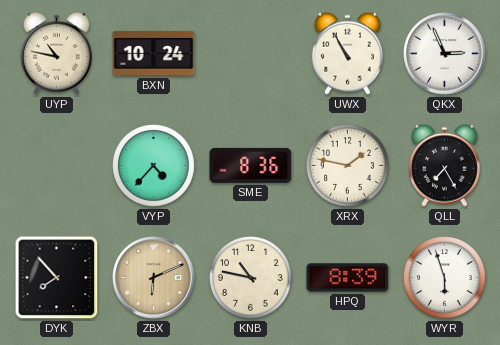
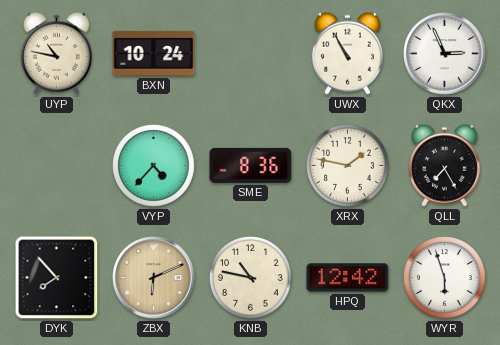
HPQ: 8:39 -> 12:42 (348, 278)
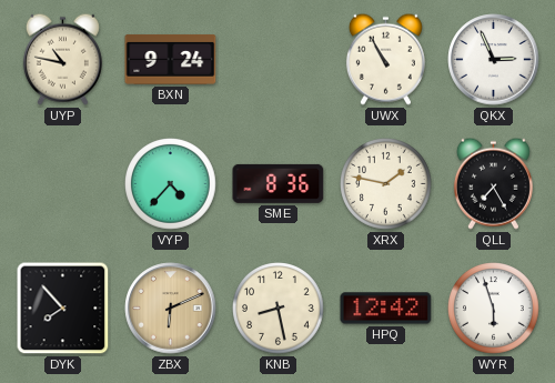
BXN: 10:24 -> 9:24 (171, 59)
KNB: 10:47 -> 8:28 (279, 309)
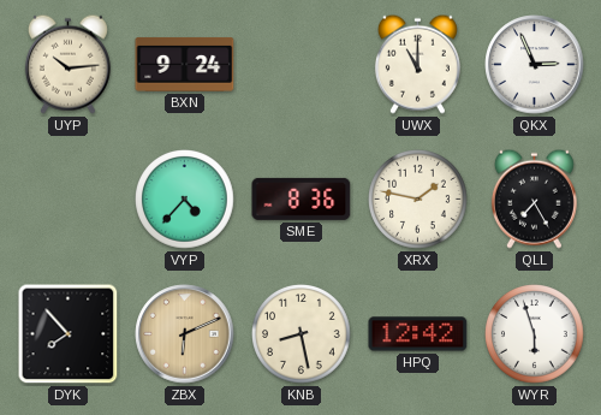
UYP: 10:47 -> 10:14 (67, 64)
UWX: 10:55 -> 11:00 (417, 64)
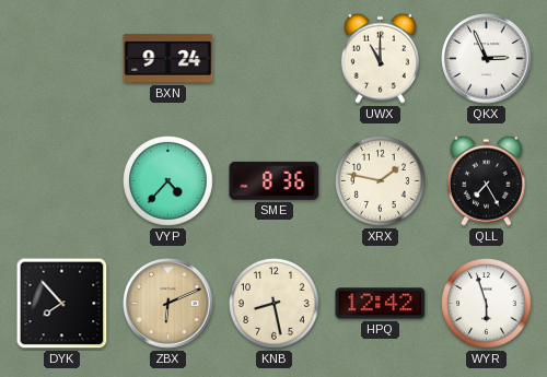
UYP: 10:14 -> none (67, 64)
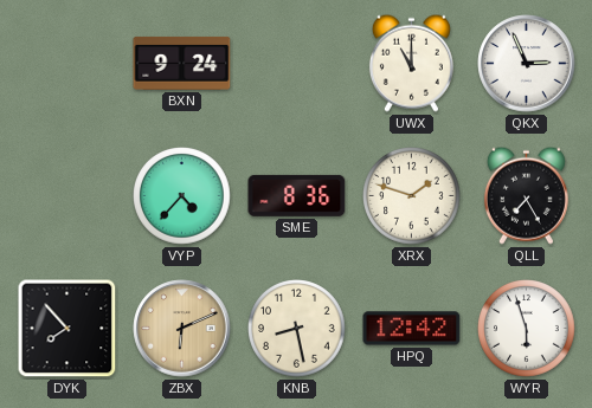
XRX: 1:47 -> 1:48 (412, 196)
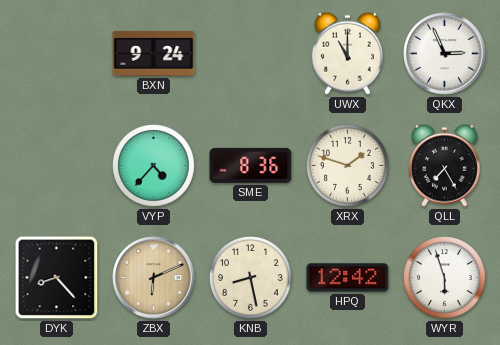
DYK: 7:53 -> 8:23 (57, 278)
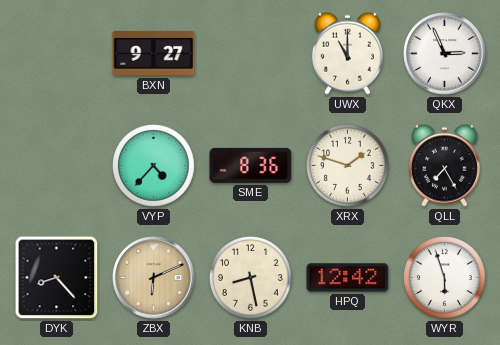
BXN: 9:24 -> 9:27 (154, 53)
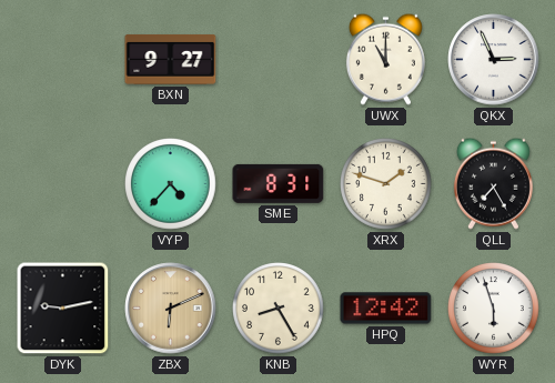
SME: 8:36 -> 8:31 (279, 183)
DYK: 8:23 -> 9:13 (63, 309)
KNB: 8:28 -> 8:25 (279, 309)
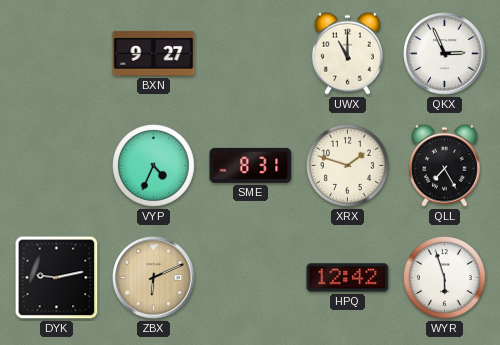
VYP: 4:37 -> 4:34 (154, 166)
KNB: 8:25 -> none (279, 309)
